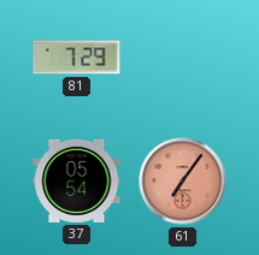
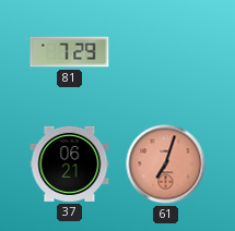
37: 05:54 -> 06:21 (70, 163)
61: 7:06 -> 7:03 (166, 165)
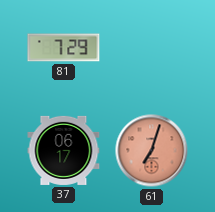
37: 06:21 -> 06:17 (64, 150)
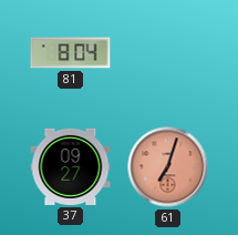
81: 7:29 -> 8:04 (71, 53)
37: 06:17 -> 09:27 (71, 166)
